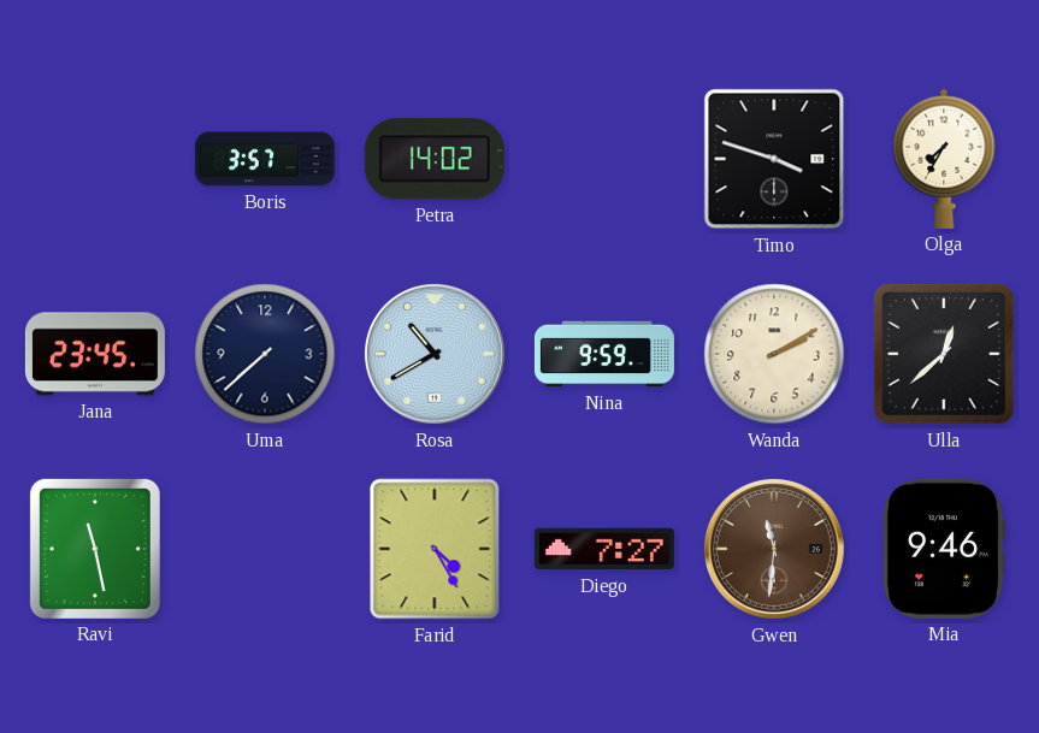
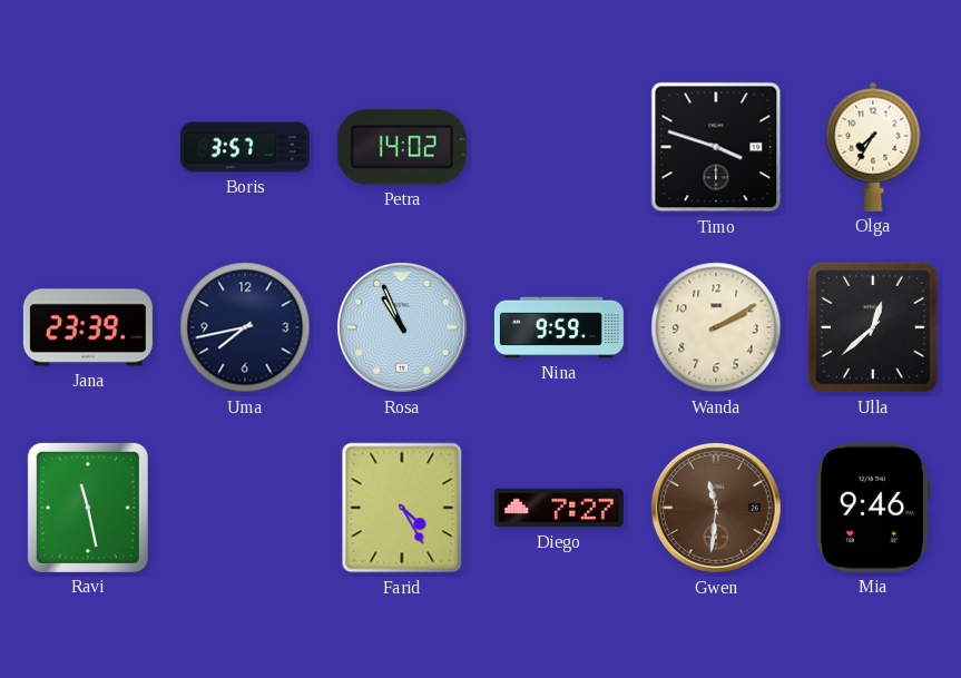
Jana: 23:45 -> 23:39 (88, 327)
Uma: 7:38 -> 7:43 (245, 327)
Rosa: 10:40 -> 10:56 (402, 327)
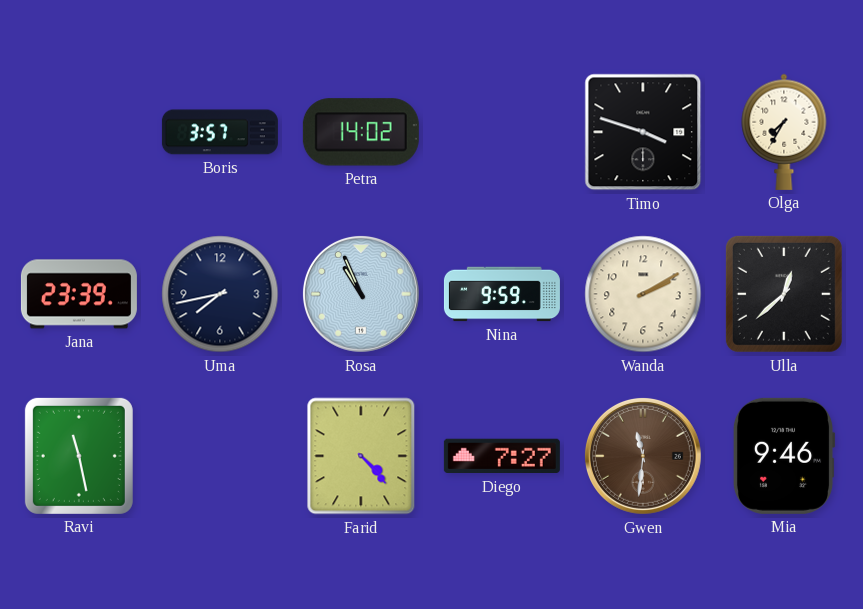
Farid: 4:25 -> 4:23 (361, 456)
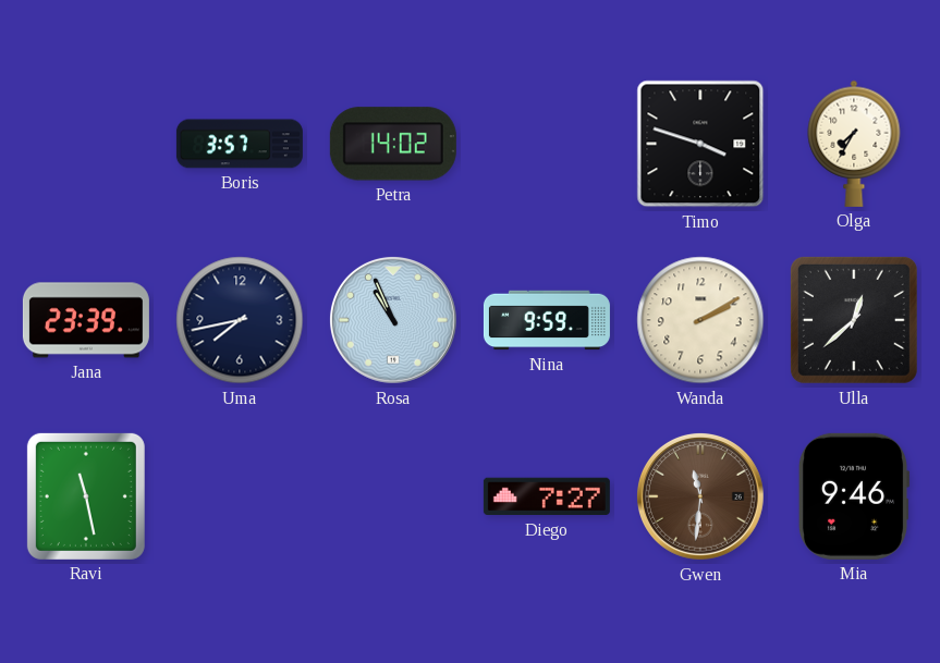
Farid: 4:23 -> none (361, 456)
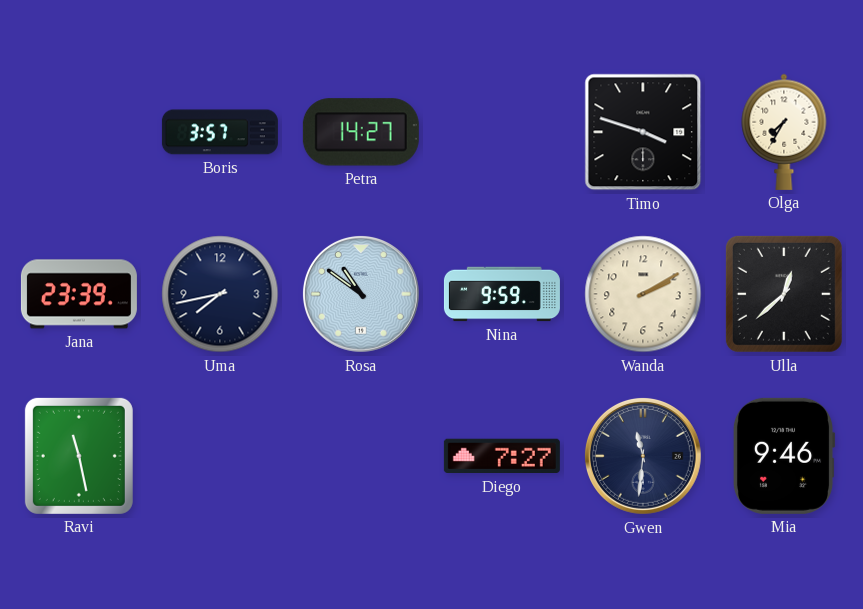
Petra: 14:02 -> 14:27 (361, 132)
Rosa: 10:56 -> 10:51 (361, 294)
Gwen dial: brown -> navy (643, 456)
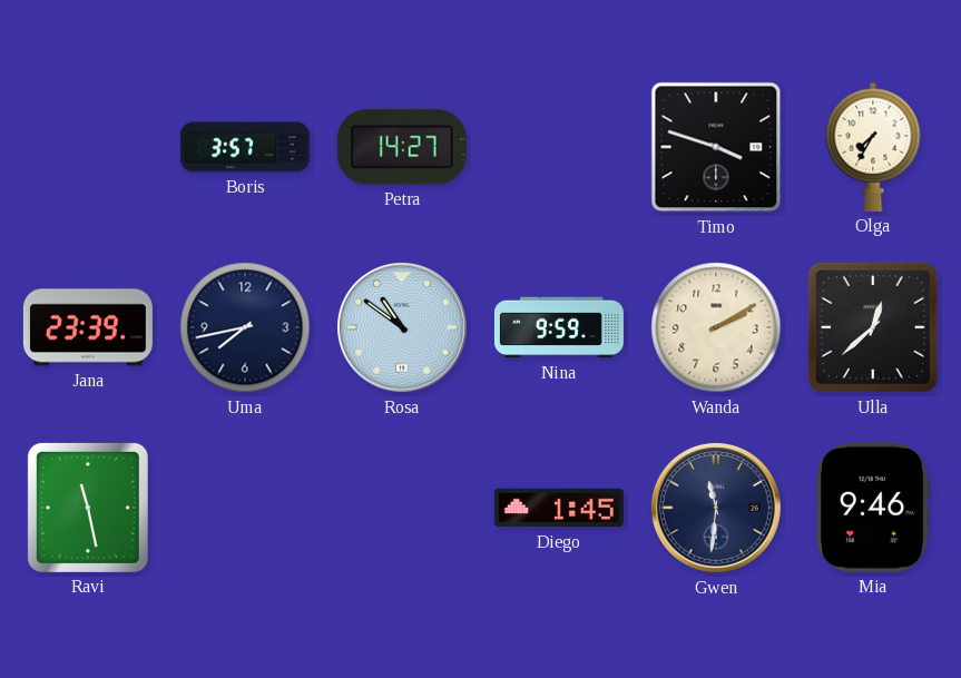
Diego: 7:27 -> 1:45 (559, 508)
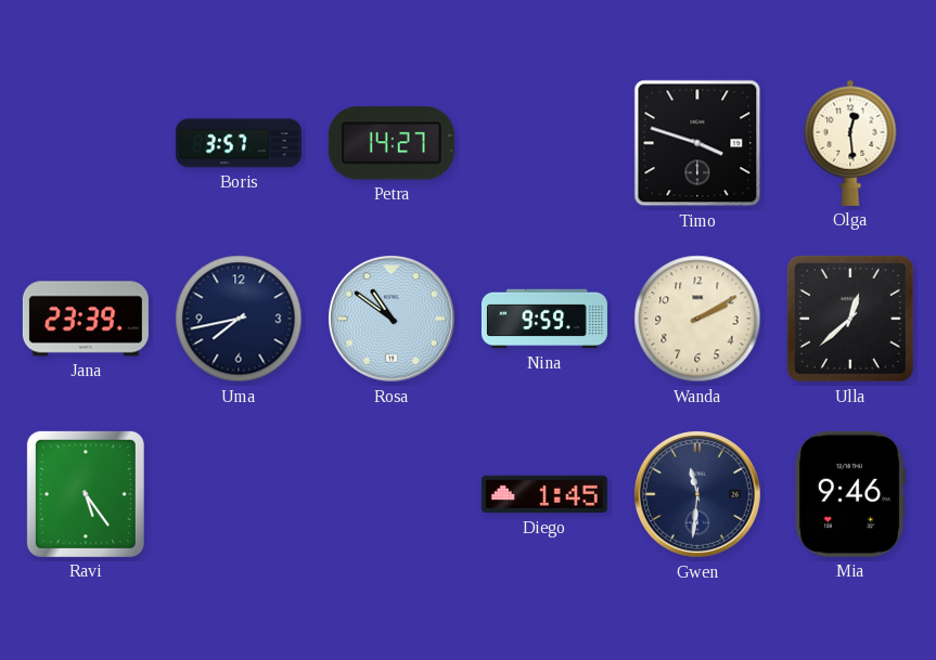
Olga: 7:35 -> 12:29 (850, 143)
Ravi: 11:28 -> 5:24 (86, 494)
